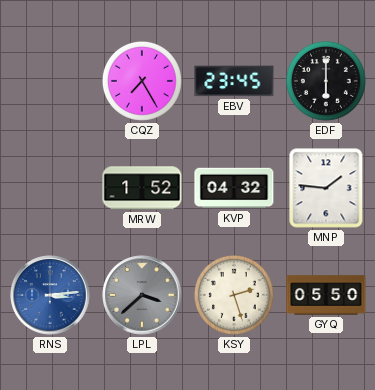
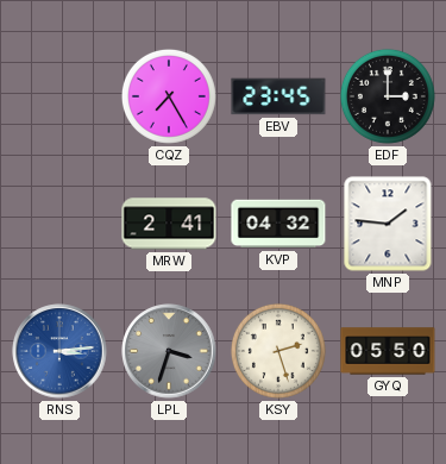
EDF: 6:00 -> 3:00 (388, 96)
MRW: 1:52 -> 2:41 (169, 224)
LPL: 3:38 -> 3:33 (169, 351)
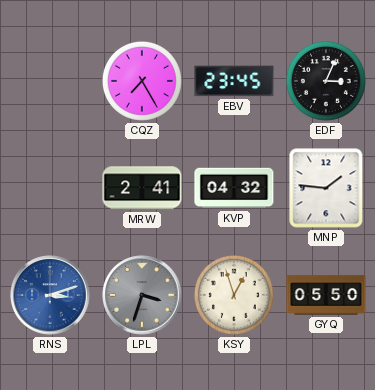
EDF: 3:00 -> 3:04 (326, 81)
RNS: 3:14 -> 3:12 (50, 295)
KSY: 2:27 -> 12:57 (234, 295)
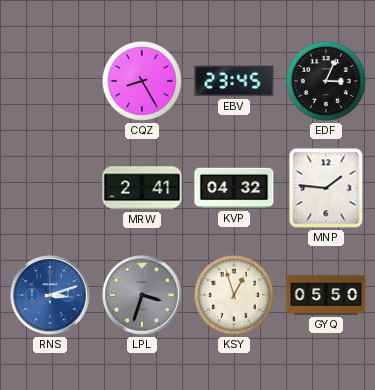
CQZ: 7:25 -> 8:25 (142, 81)
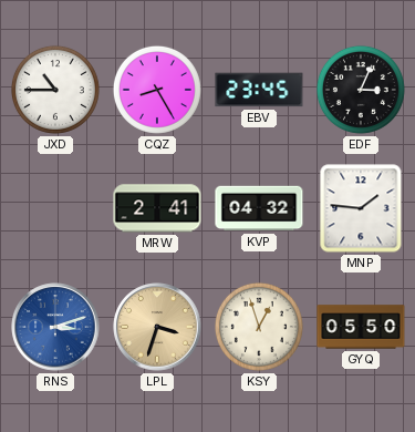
JXD: none -> 10:45 (55, 90)
LPL dial: grey -> champagne (157, 327)
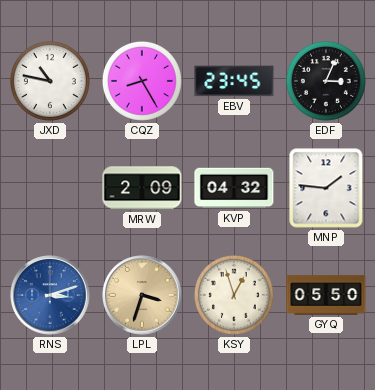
JXD: 10:45 -> 10:47 (50, 81)
MRW: 2:41 -> 2:09 (142, 188)
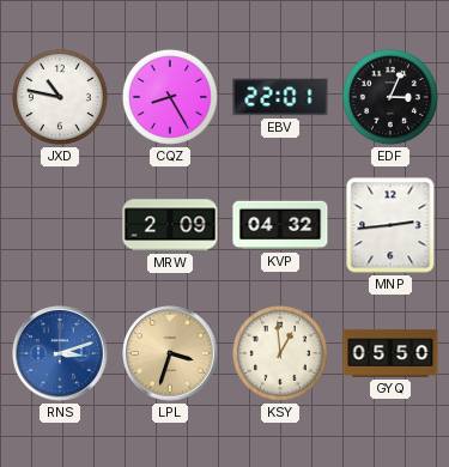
EBV: 23:45 -> 22:01 (280, 97)
MNP: 1:46 -> 2:44 (390, 225)
KSY: 12:57 -> 12:59 (280, 353)
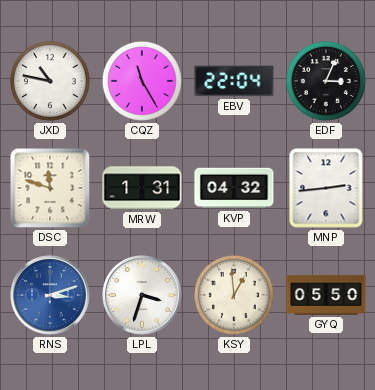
CQZ: 8:25 -> 11:25 (142, 81)
EBV: 22:01 -> 22:04 (234, 81)
DSC: none -> 11:48 (50, 188)
MRW: 2:09 -> 1:31 (142, 188)
LPL dial: champagne -> white (142, 295)
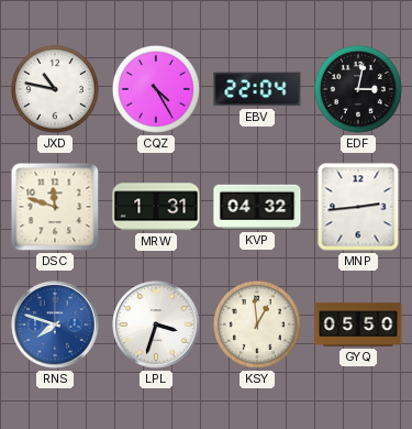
CQZ: 11:25 -> 4:25 (156, 89)
EDF: 3:04 -> 3:02 (358, 89)
RNS: 3:12 -> 7:48 (55, 324)
